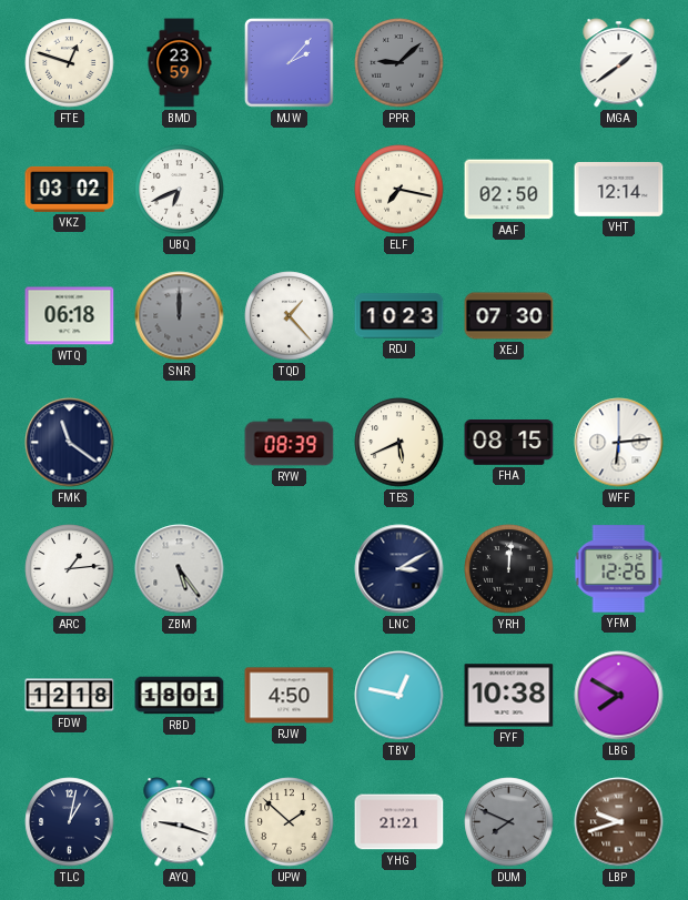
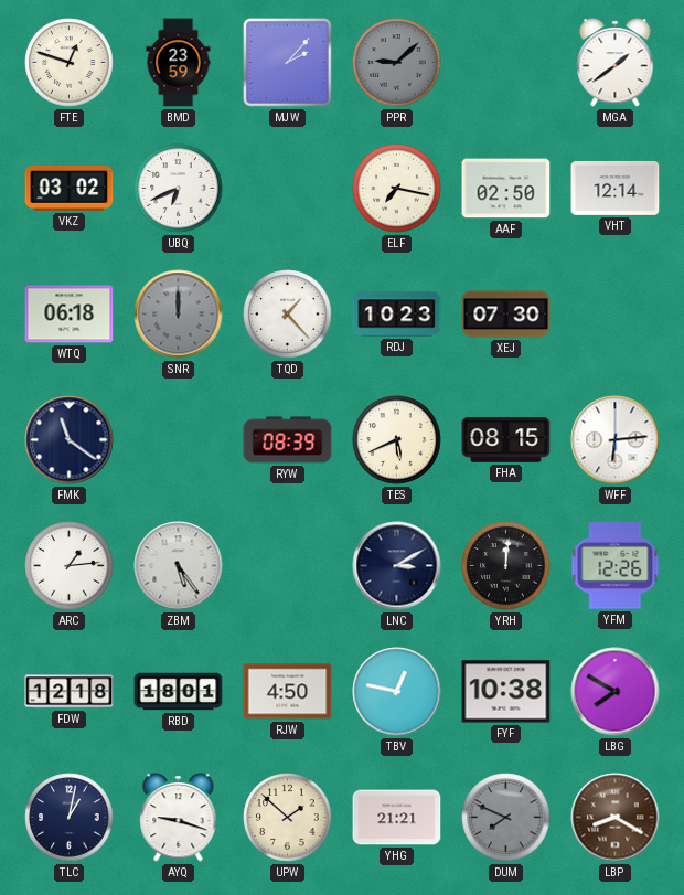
LBP: 9:42 -> 8:20 (616, 818)
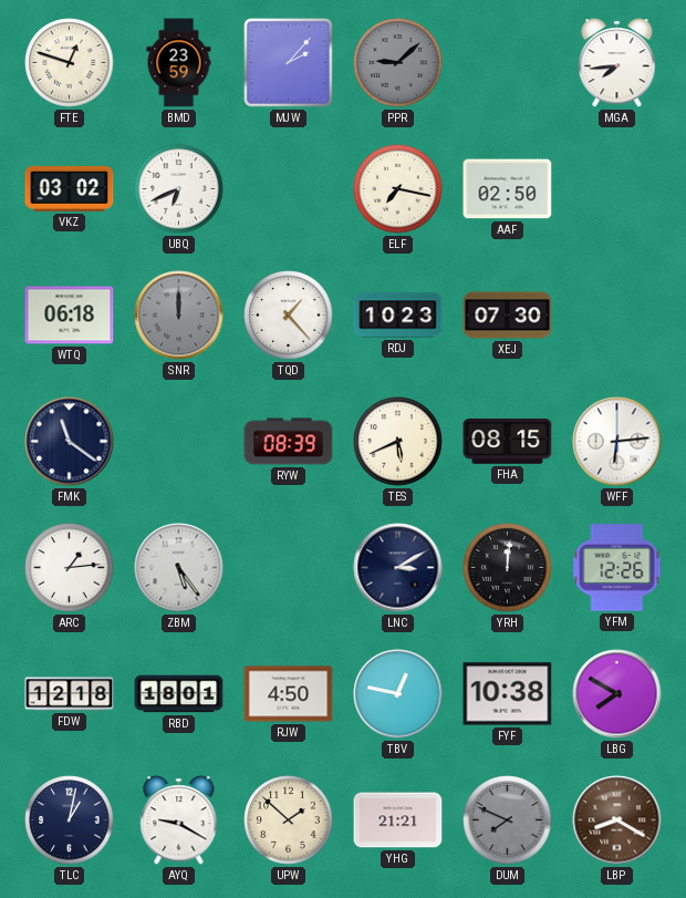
MGA: 1:39 -> 7:44 (617, 63)
VHT: 12:14 -> none (616, 188)
AYQ: 9:18 -> 9:20 (179, 820)
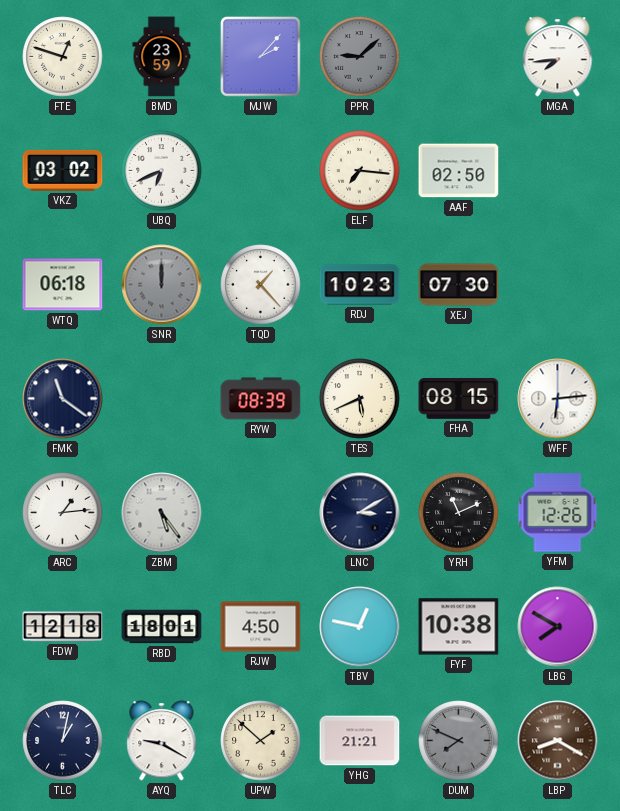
ELF: 7:17 -> 7:16 (360, 171)
YRH: 12:01 -> 11:11 (459, 513)
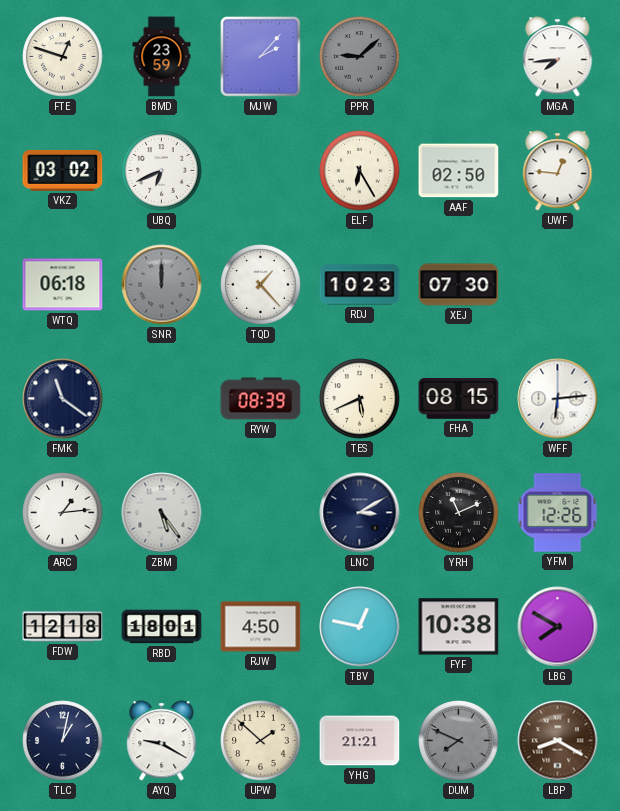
ELF: 7:16 -> 6:25 (360, 171)
UWF: none -> 12:46 (558, 171)
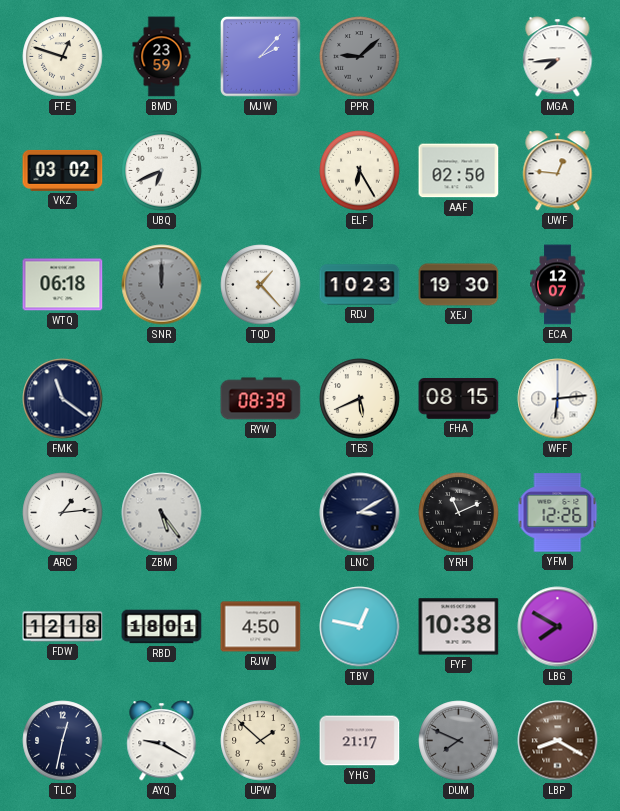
XEJ: 07:30 -> 19:30 (459, 285)
ECA: none -> 12:07 (558, 285)
TLC: 1:02 -> 12:32 (63, 741)
YHG: 21:21 -> 21:17 (360, 741)
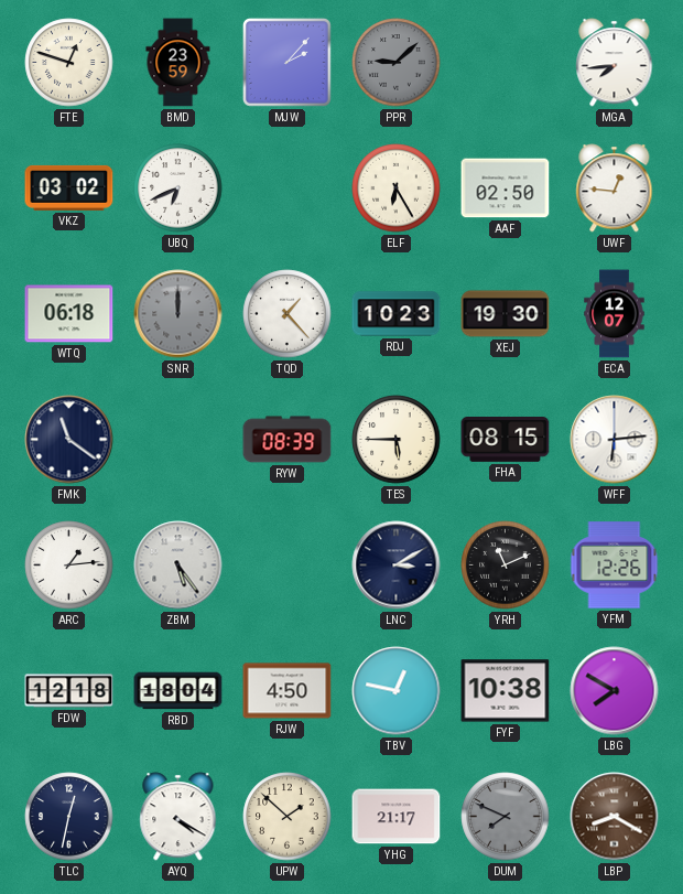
TES: 5:41 -> 5:45 (397, 440)
RBD: 18:01 -> 18:04 (178, 691)
AYQ: 9:20 -> 4:20 (178, 817)
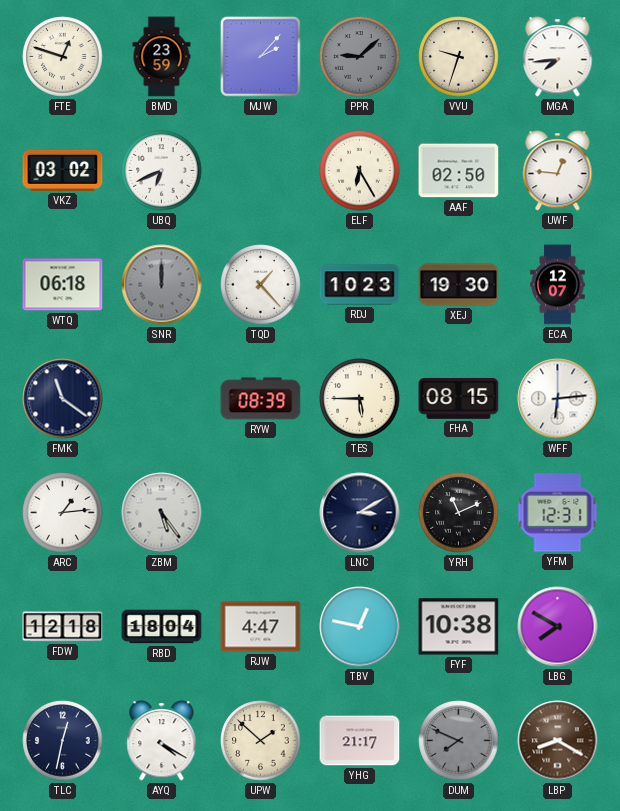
VVU: none -> 9:33 (459, 57)
YFM: 12:26 -> 12:31 (558, 513)
RJW: 4:50 -> 4:47 (261, 627)
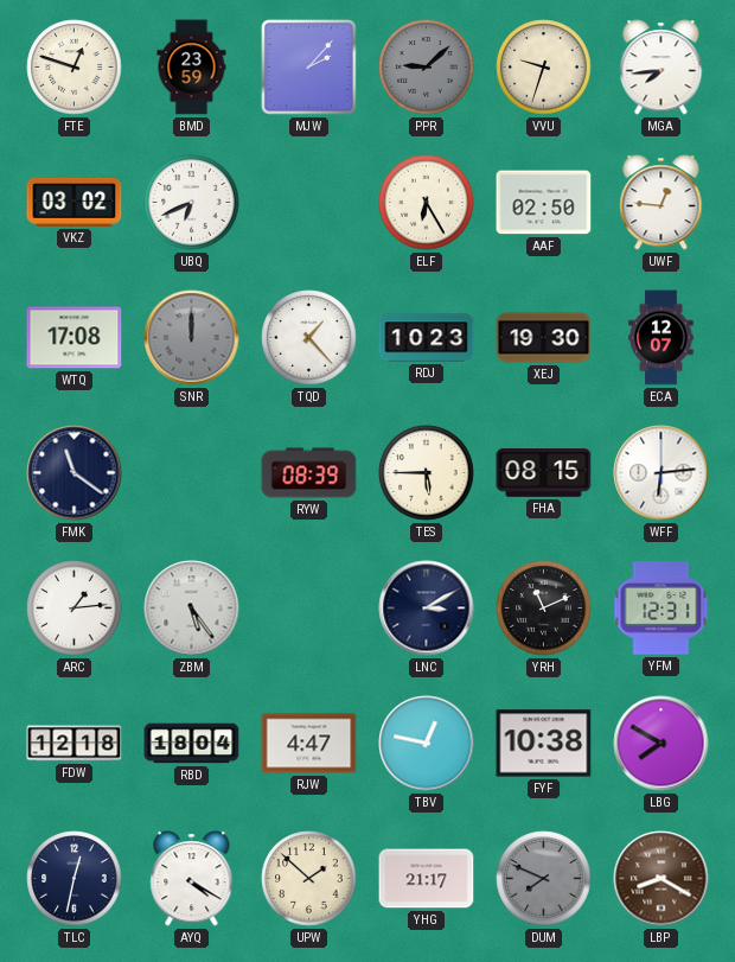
WTQ: 06:18 -> 17:08 (75, 338)
